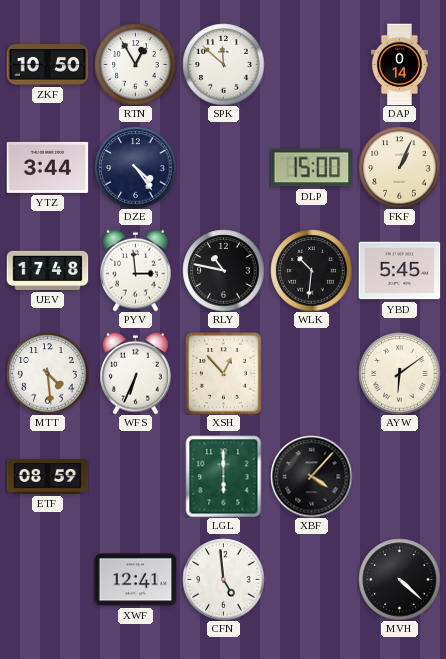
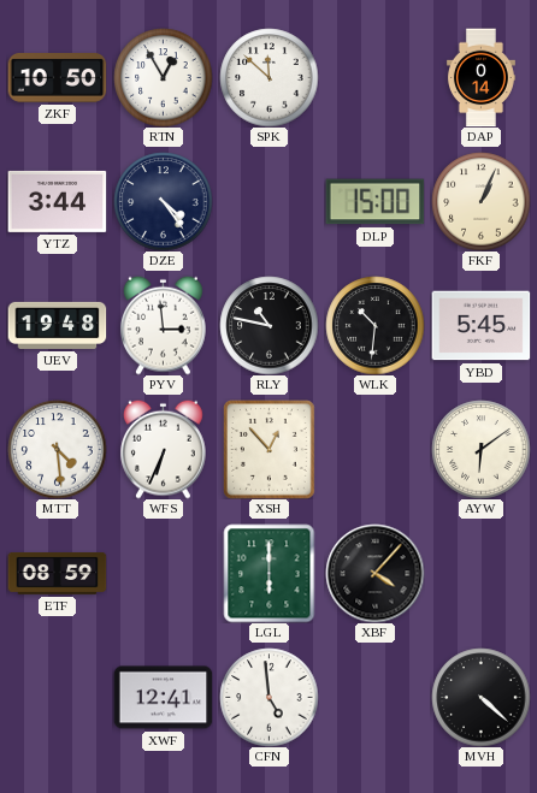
UEV: 17:48 -> 19:48 (57, 325)
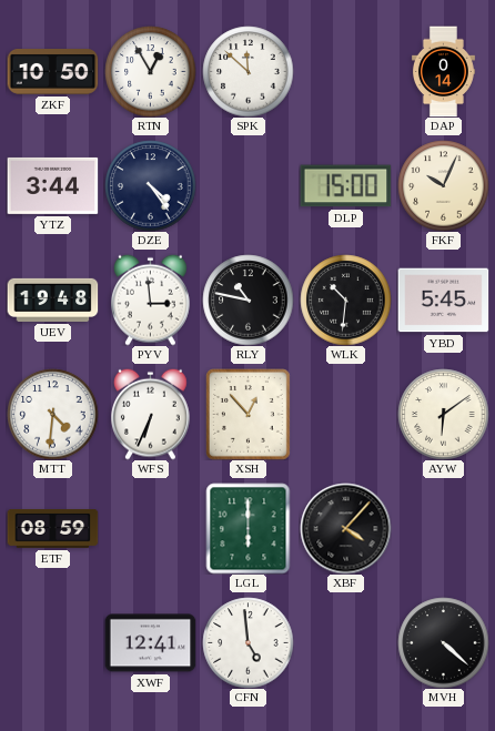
FKF: 1:04 -> 10:04 (443, 185)
MTT: 4:29 -> 4:31 (52, 414)
